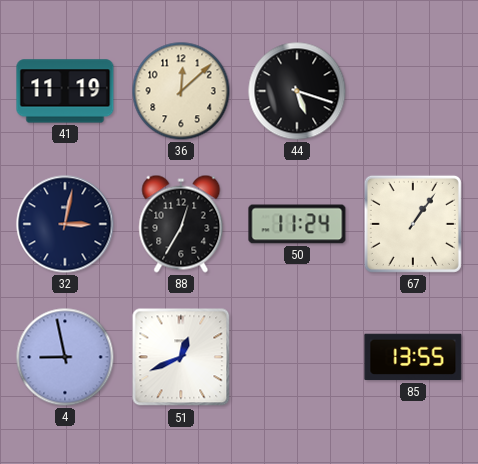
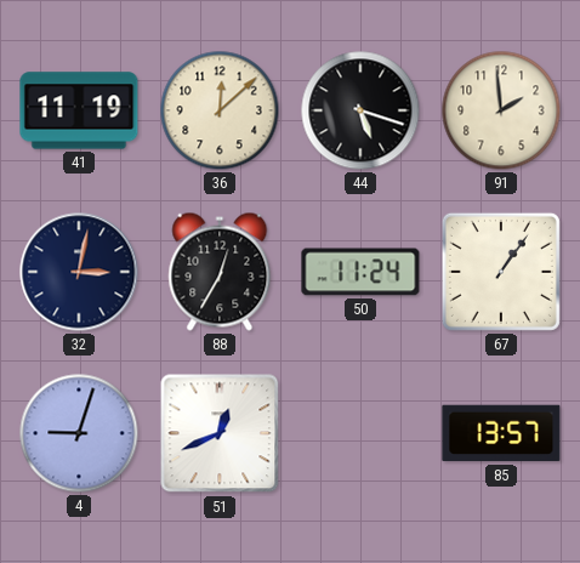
91: none -> 1:59 (501, 110)
4: 8:58 -> 9:03 (79, 433)
85: 13:55 -> 13:57 (501, 433)
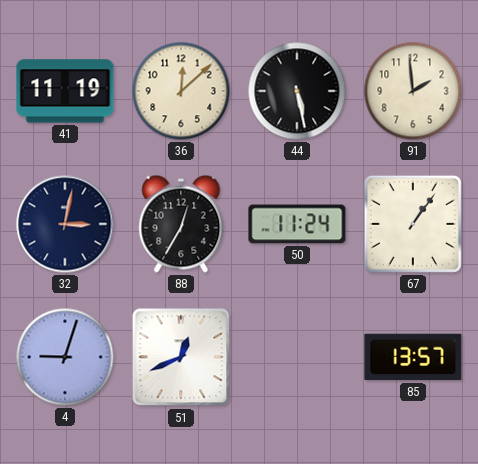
44: 5:18 -> 5:28 (297, 91)
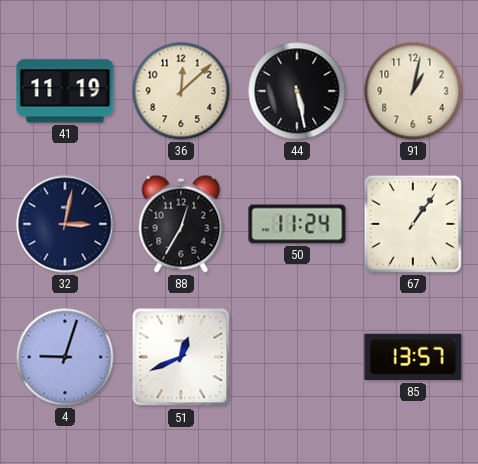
91: 1:59 -> 1:02 (413, 91)
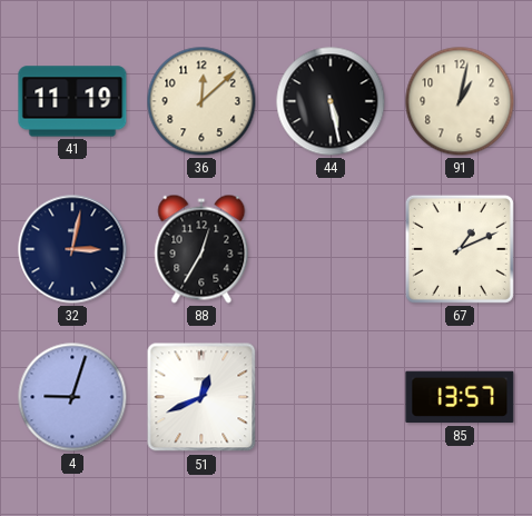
50: 11:24 -> none (297, 224)
67: 1:06 -> 1:11 (460, 249)
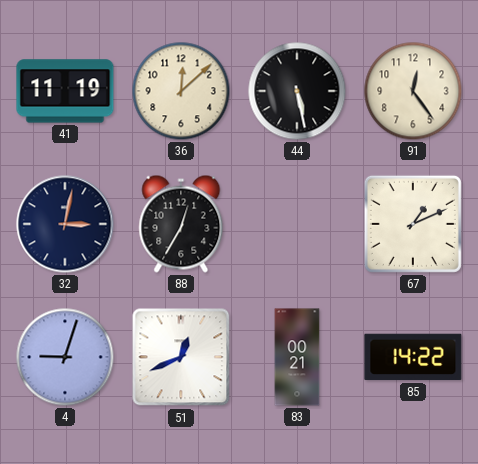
91: 1:02 -> 12:24 (413, 91)
83: none -> 00:21 (297, 357)
85: 13:57 -> 14:22 (413, 357)
